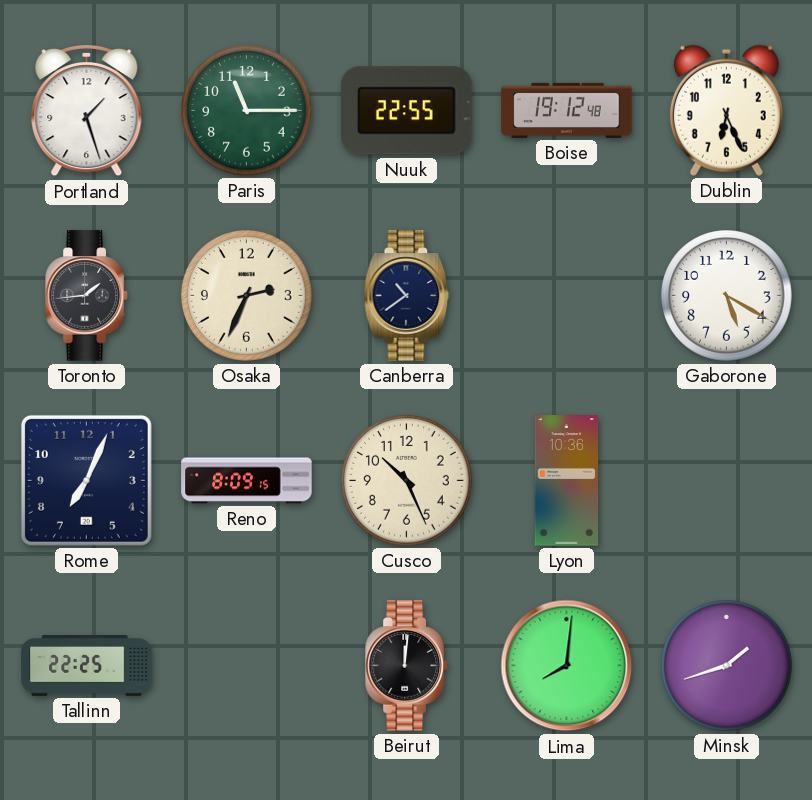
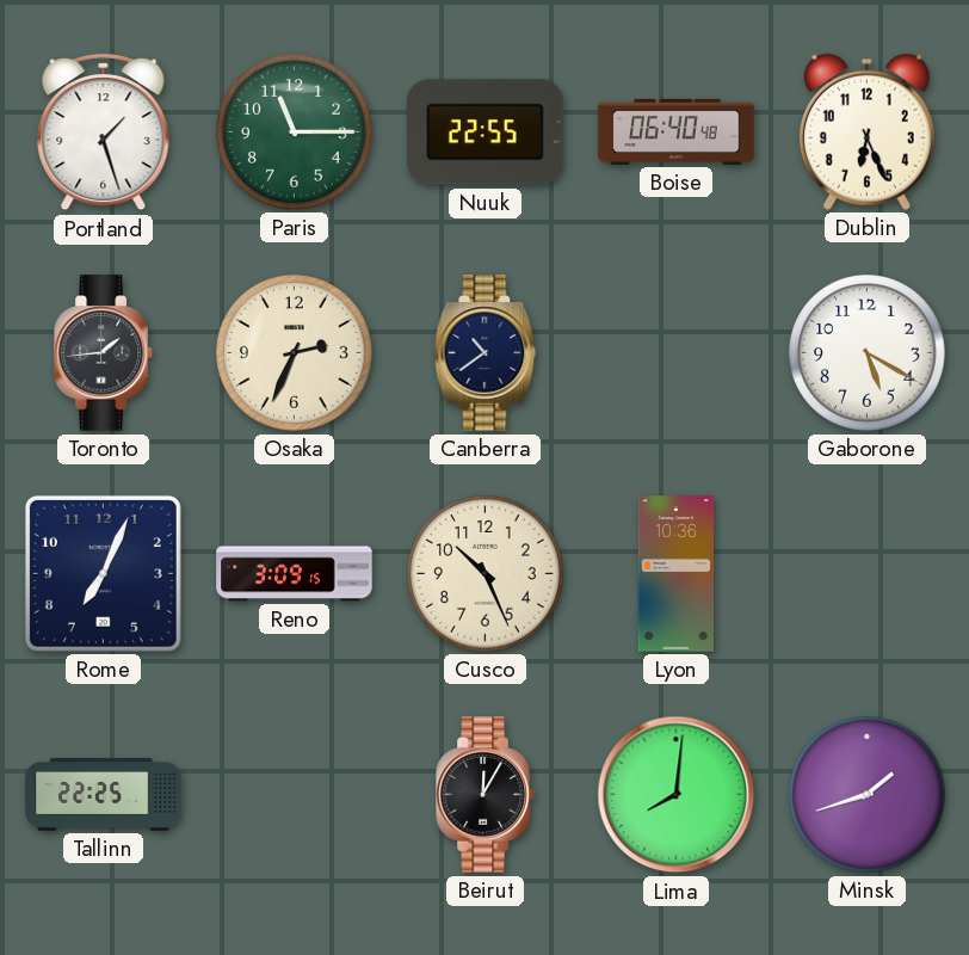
Boise: 19:12 -> 06:40 (677, 131)
Reno: 8:09 -> 3:09 (295, 574)
Beirut: 12:01 -> 12:05 (486, 795)
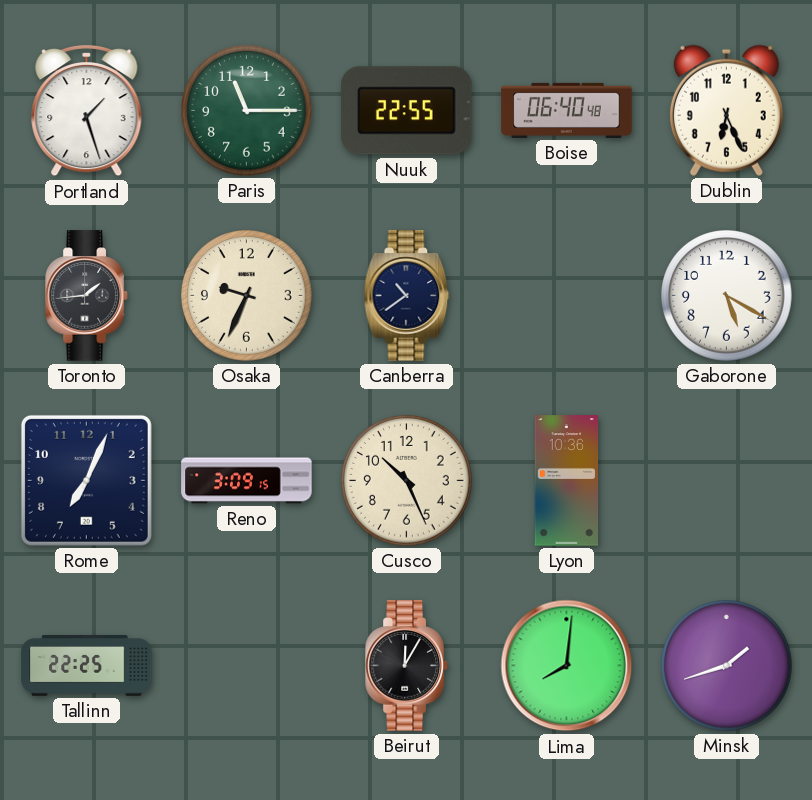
Osaka: 2:34 -> 9:34 (247, 296)
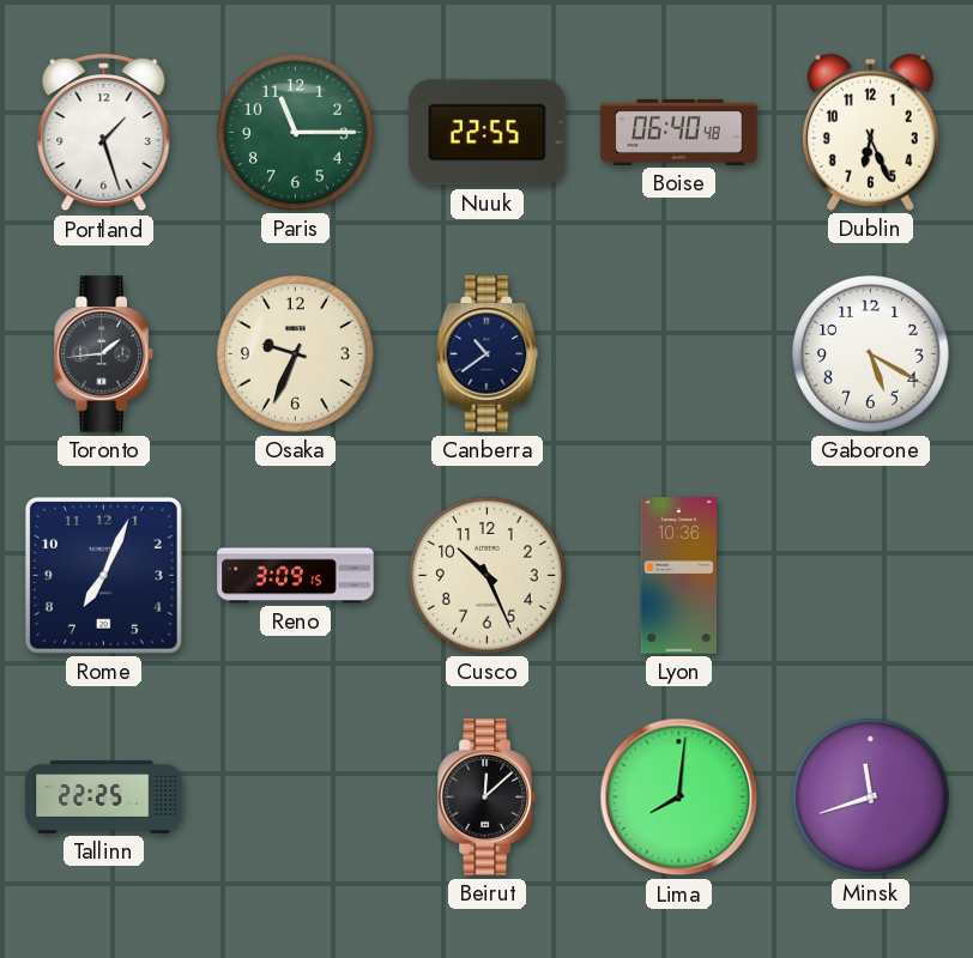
Beirut: 12:05 -> 12:08 (488, 798)
Minsk: 1:42 -> 11:42 (871, 798)
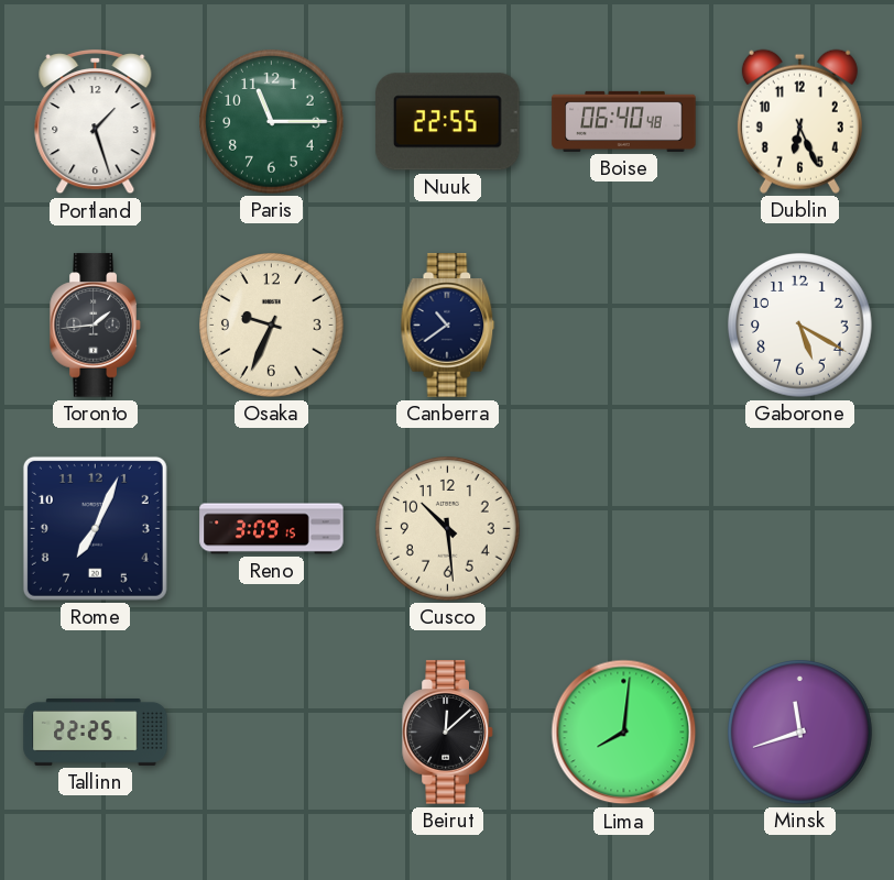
Cusco: 10:26 -> 10:29 (448, 529)
Lyon: 10:36 -> none (679, 576)
